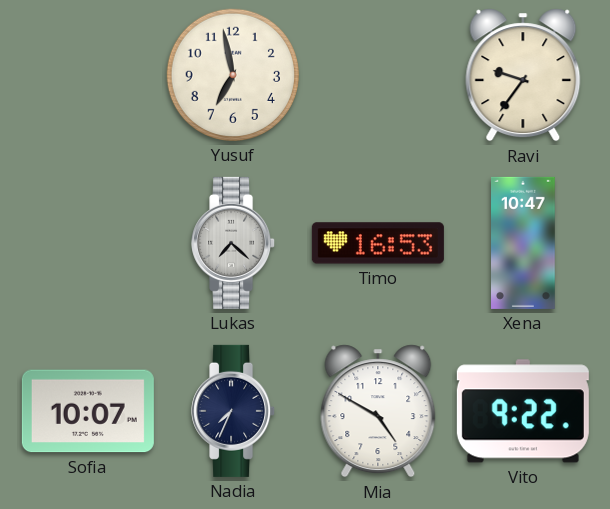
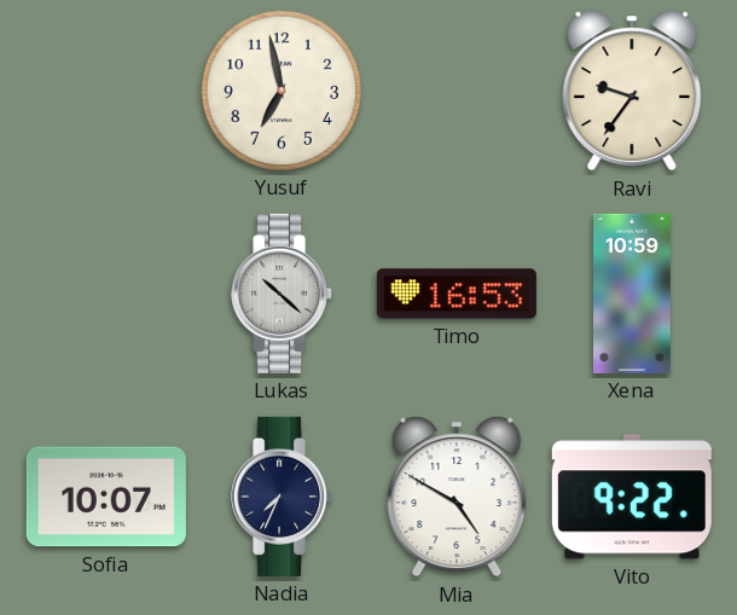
Lukas: 7:22 -> 10:22 (283, 294)
Xena: 10:47 -> 10:59 (633, 294)
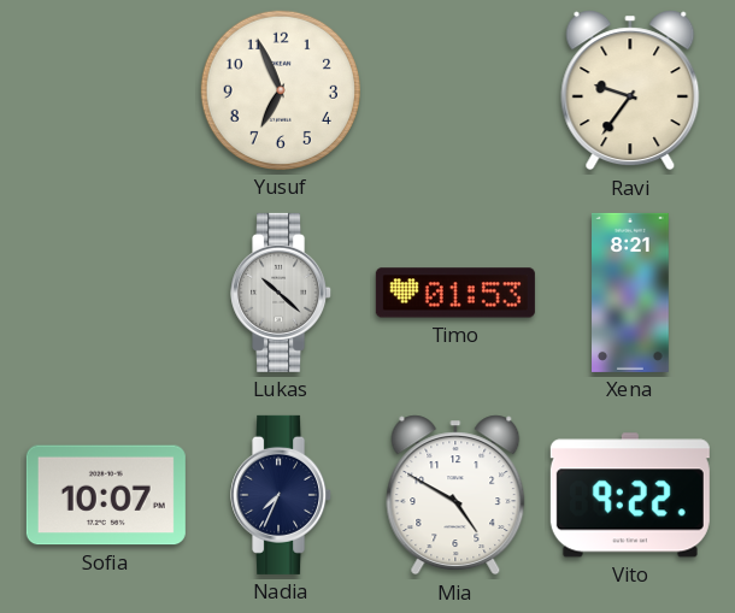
Yusuf: 6:58 -> 6:56 (281, 90)
Timo: 16:53 -> 01:53 (455, 293)
Xena: 10:59 -> 8:21 (631, 293)
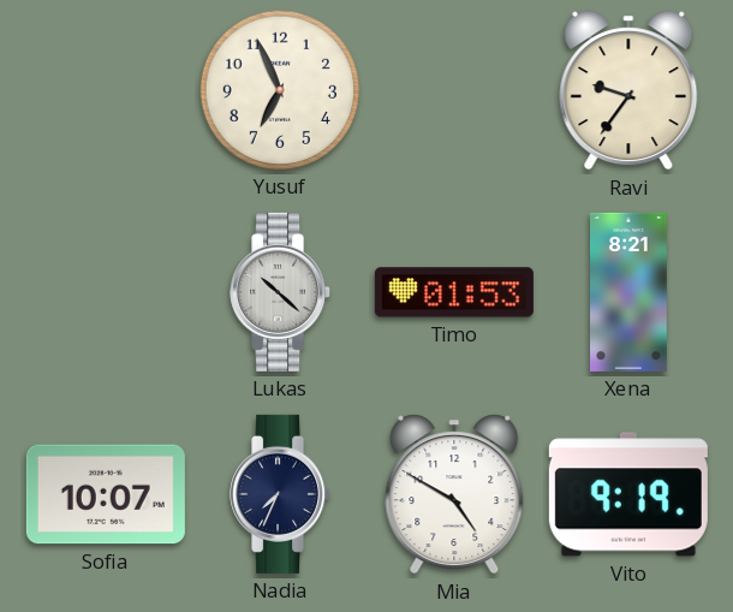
Vito: 9:22 -> 9:19 (628, 494)
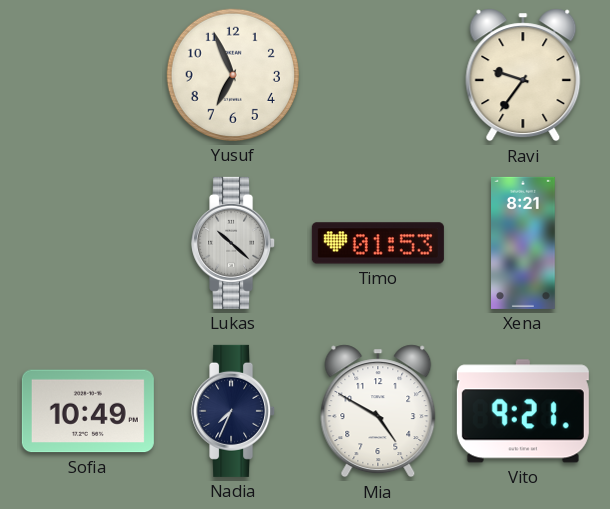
Sofia: 10:07 -> 10:49 (88, 411)
Vito: 9:19 -> 9:21 (523, 411)
